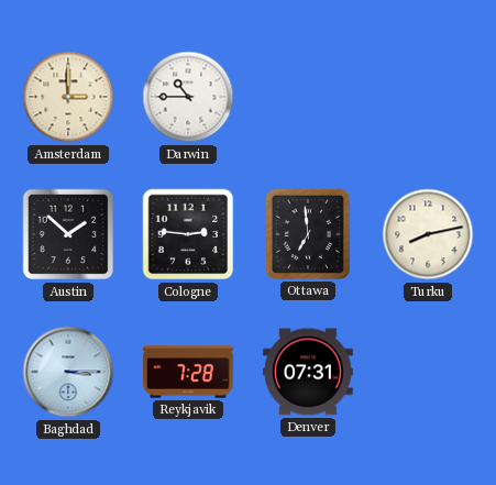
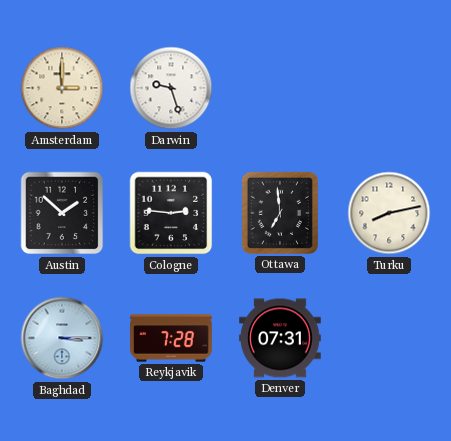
Darwin: 10:45 -> 9:27 (171, 88)
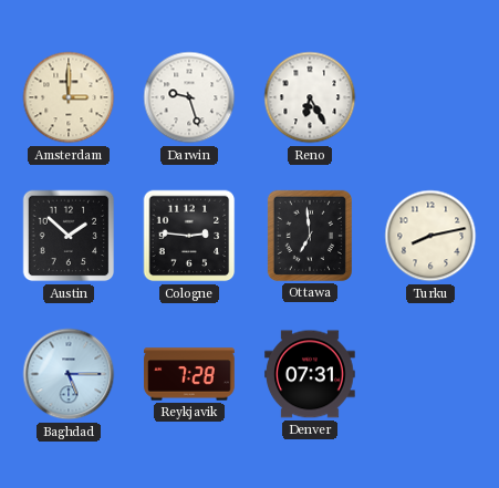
Reno: none -> 6:25 (310, 97)
Baghdad: 3:15 -> 5:15 (69, 374)
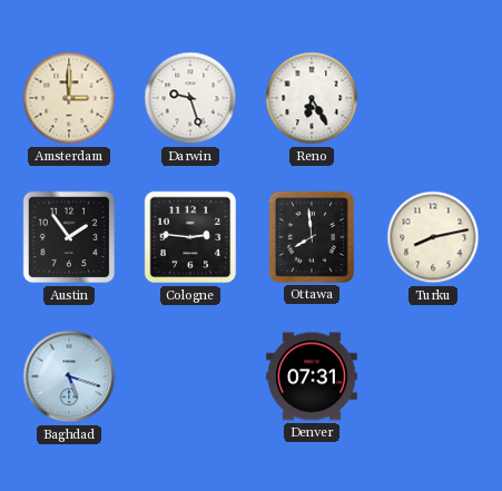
Austin: 1:52 -> 1:54 (69, 237)
Ottawa: 6:59 -> 7:59 (312, 237)
Baghdad: 5:15 -> 5:18 (69, 376)
Reykjavik: 7:28 -> none (189, 374)
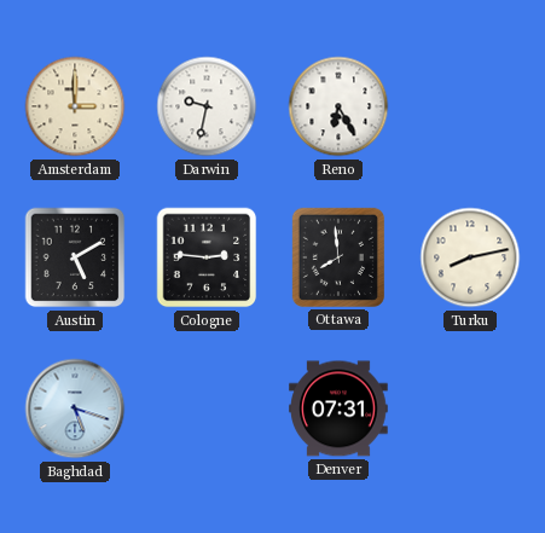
Darwin: 9:27 -> 9:32 (207, 106)
Austin: 1:54 -> 5:10 (75, 257)
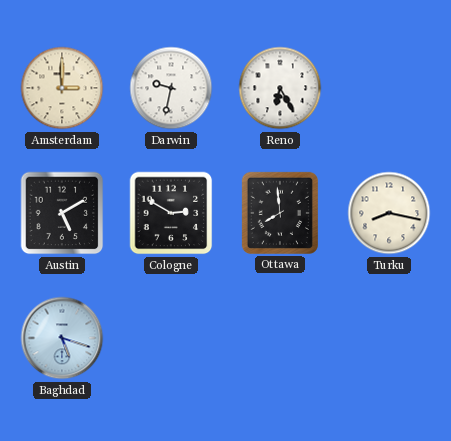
Cologne: 2:46 -> 2:50 (171, 213)
Turku: 8:13 -> 8:17 (389, 213)
Denver: 07:31 -> none (338, 409)
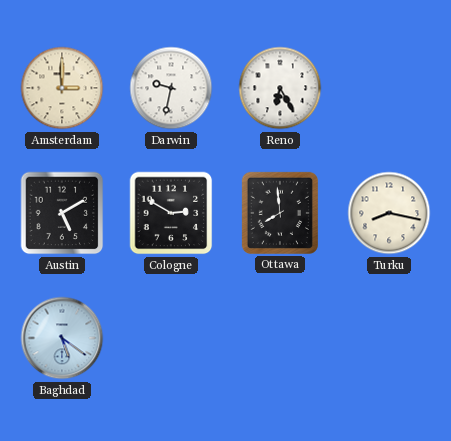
Baghdad: 5:18 -> 5:21 (62, 338)
